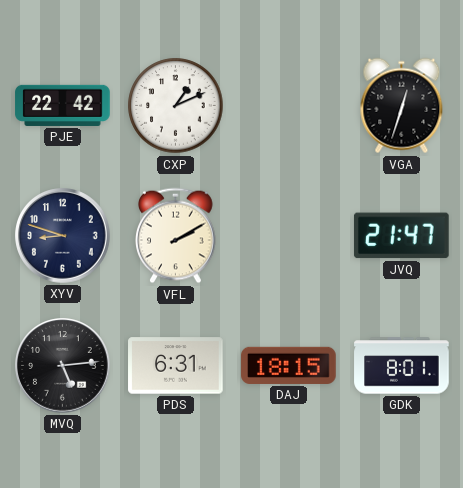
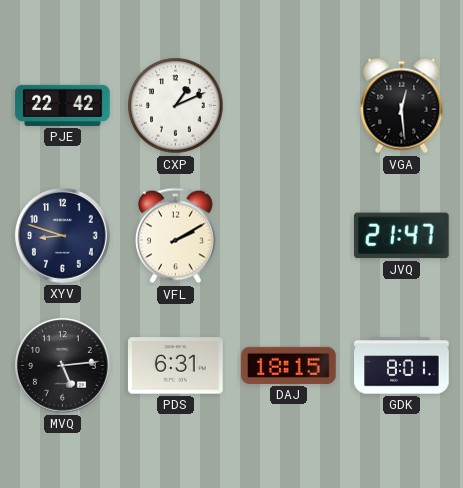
VGA: 12:33 -> 12:29 (402, 106)
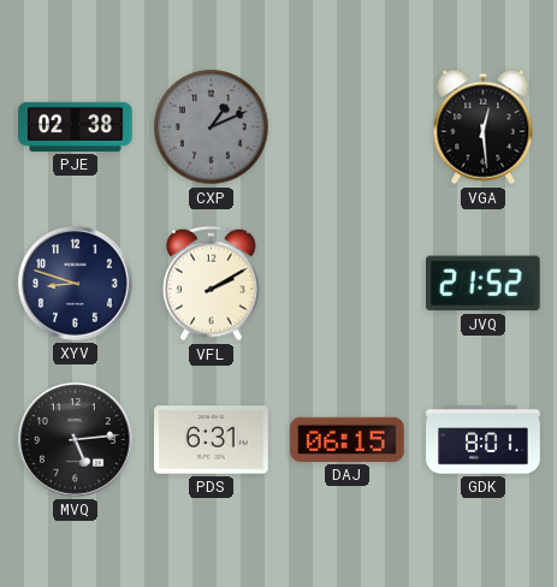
PJE: 22:42 -> 02:38 (76, 126)
CXP dial: white -> grey (212, 128)
JVQ: 21:47 -> 21:52 (482, 284)
DAJ: 18:15 -> 06:15 (348, 439)
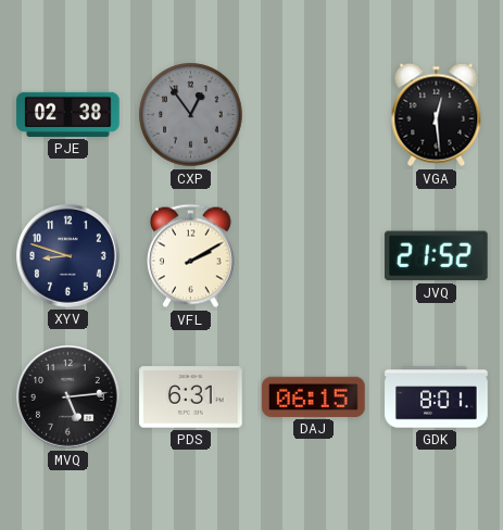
CXP: 1:11 -> 12:54 (191, 115)
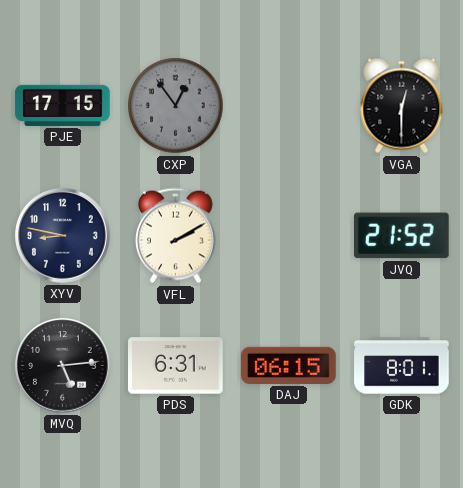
PJE: 02:38 -> 17:15 (63, 105)
VGA: 12:29 -> 12:30 (402, 106)
XYV: 8:48 -> 8:47 (63, 236)
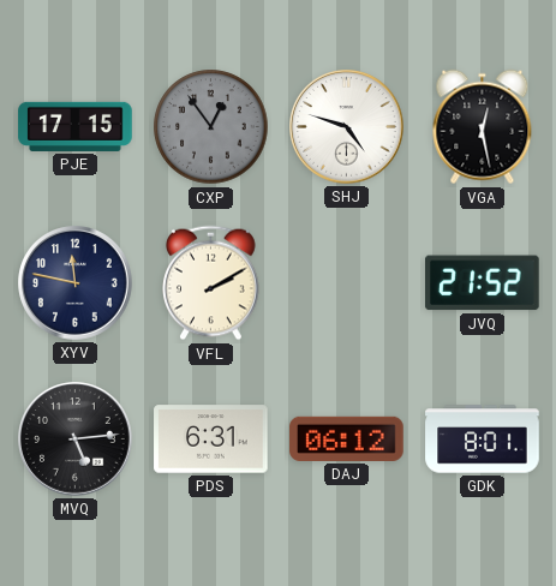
SHJ: none -> 4:48 (347, 127)
VGA: 12:30 -> 12:28 (483, 127)
XYV: 8:47 -> 11:47 (76, 283)
DAJ: 06:15 -> 06:12 (347, 438)
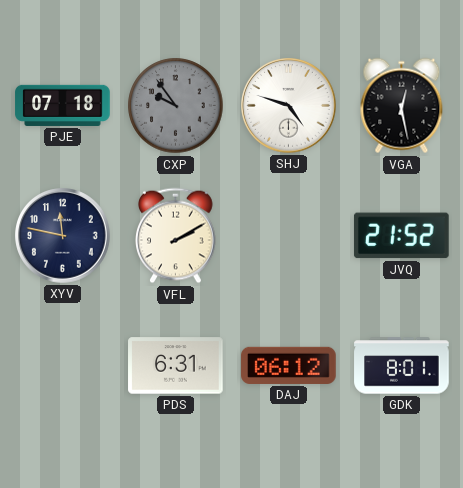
PJE: 17:15 -> 07:18 (63, 105)
CXP: 12:54 -> 9:54 (176, 106)
MVQ: 5:14 -> none (76, 439)
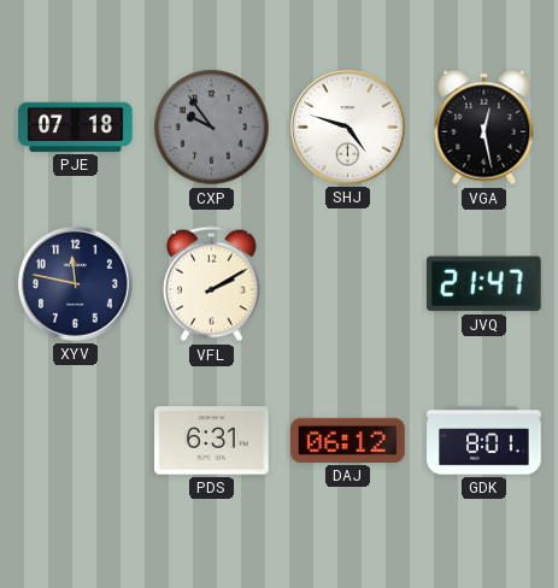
JVQ: 21:52 -> 21:47 (483, 284)
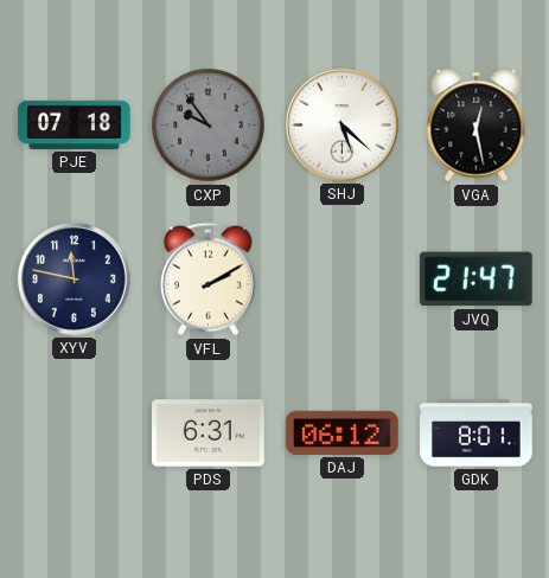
SHJ: 4:48 -> 5:22 (343, 126)
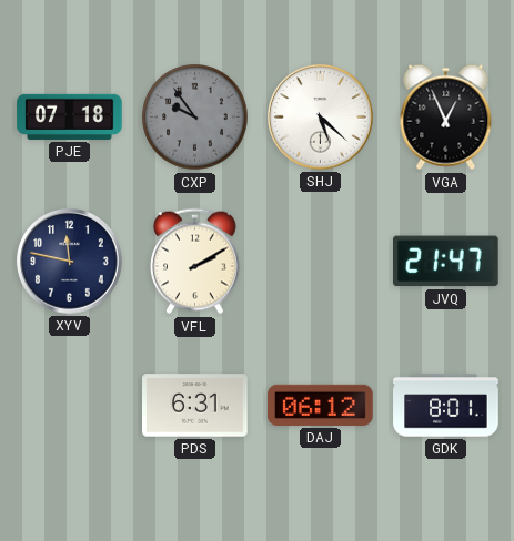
VGA: 12:28 -> 12:56 (446, 118)
